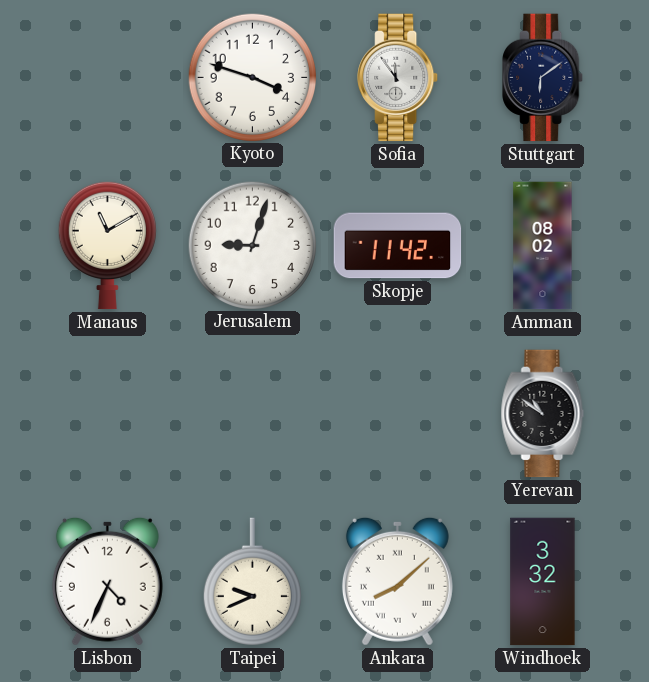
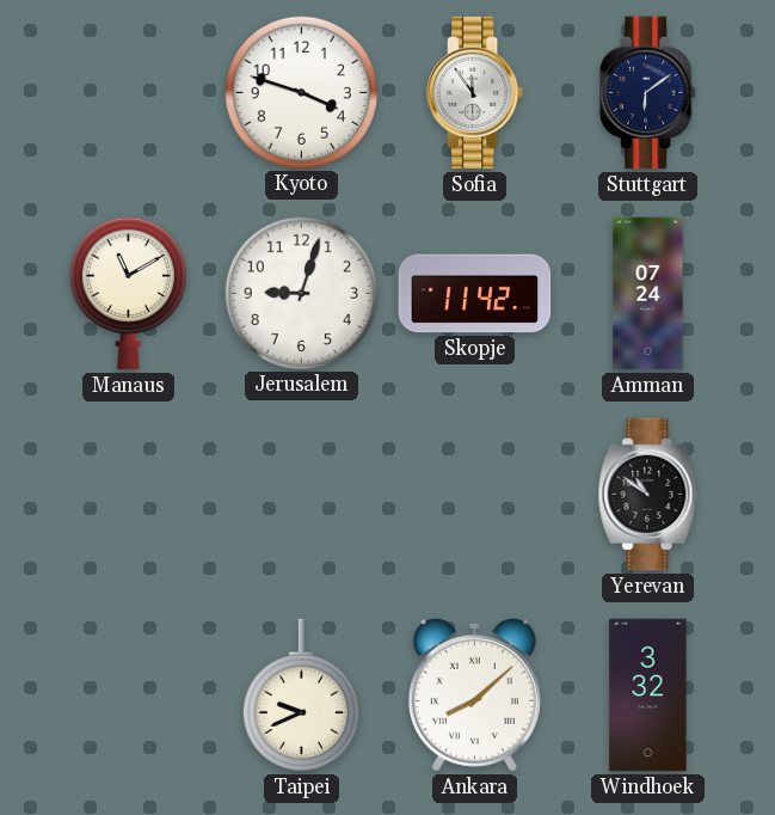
Amman: 08:02 -> 07:24 (648, 294)
Lisbon: 4:34 -> none (107, 581)
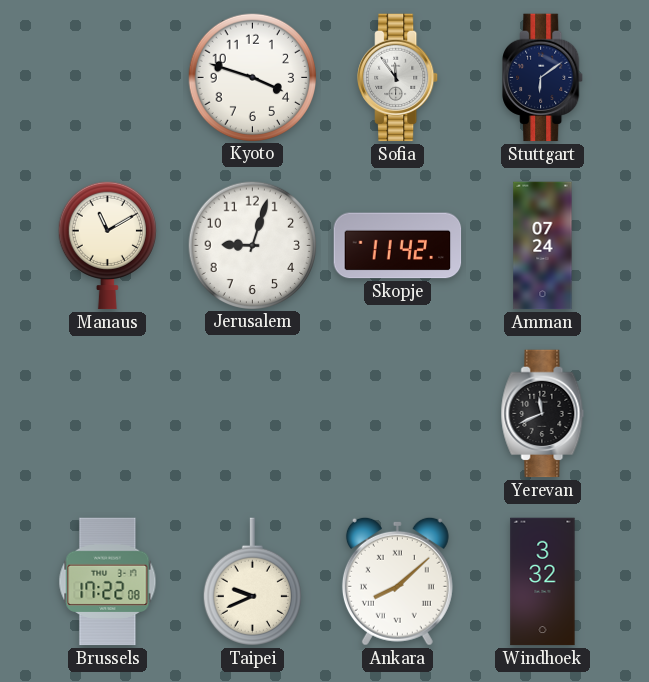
Yerevan: 10:51 -> 11:41 (543, 414)
Brussels: none -> 17:22 (108, 582)
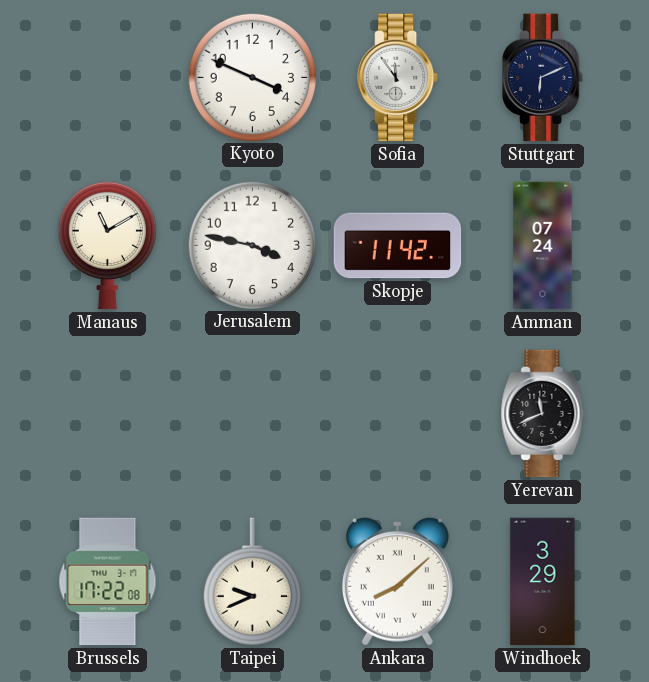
Kyoto: 3:48 -> 3:49 (252, 77)
Stuttgart: 6:09 -> 6:11 (543, 78)
Jerusalem: 9:03 -> 3:47 (252, 245)
Windhoek: 3:32 -> 3:29 (543, 582)
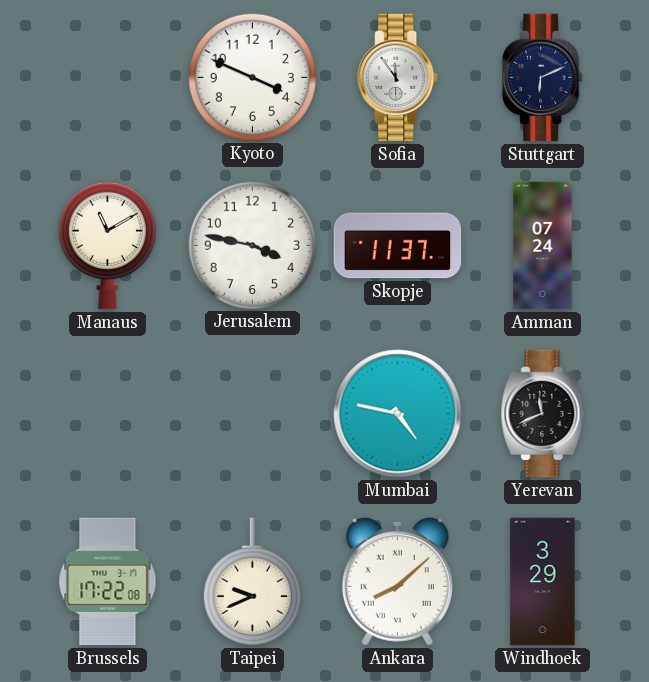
Skopje: 11:42 -> 11:37 (398, 246)
Mumbai: none -> 4:47 (398, 414)
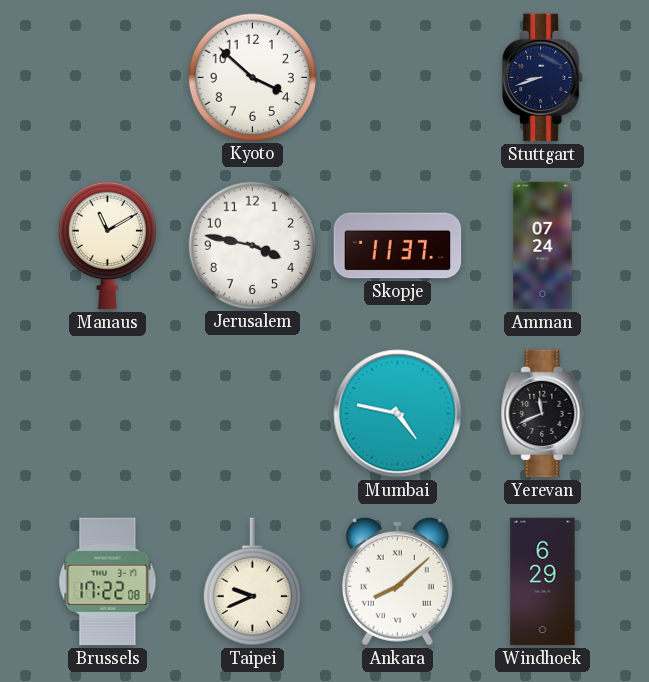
Kyoto: 3:49 -> 3:52 (252, 77)
Sofia: 11:54 -> none (398, 78)
Stuttgart: 6:11 -> 8:42 (543, 78)
Windhoek: 3:29 -> 6:29 (543, 582)
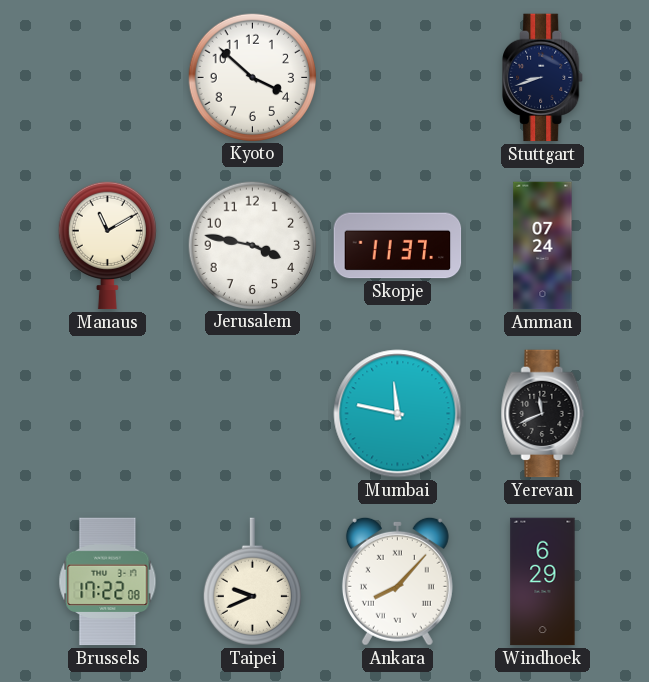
Mumbai: 4:47 -> 11:47 (398, 414)
Ankara: 8:08 -> 8:07 (397, 581)
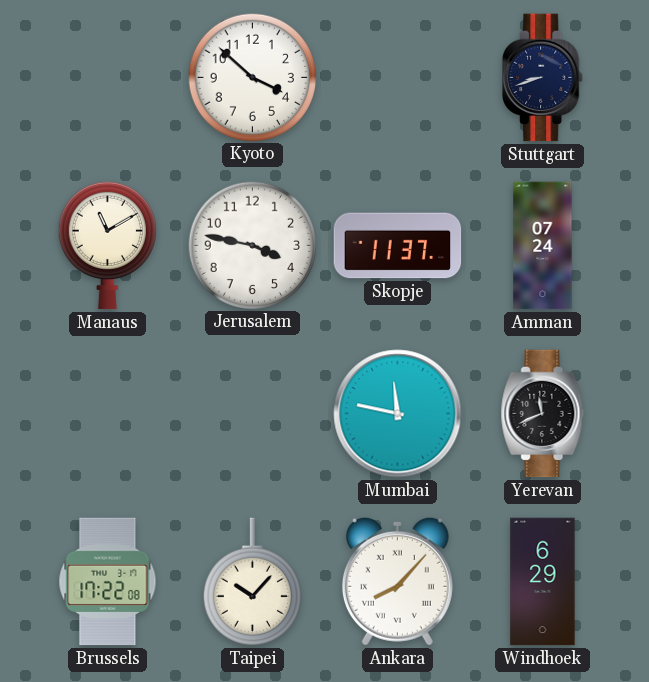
Taipei: 9:41 -> 10:07 (252, 582)
